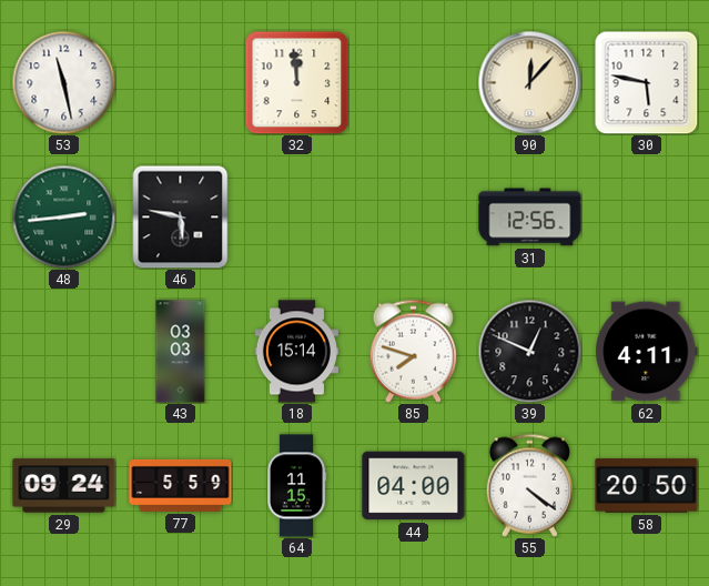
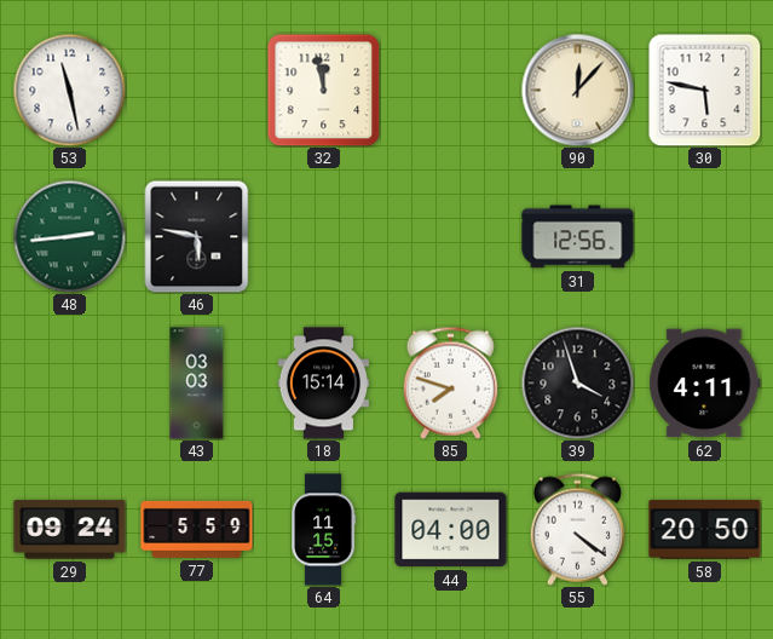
32: 11:59 -> 11:58 (323, 90)
39: 12:49 -> 3:57 (577, 382)
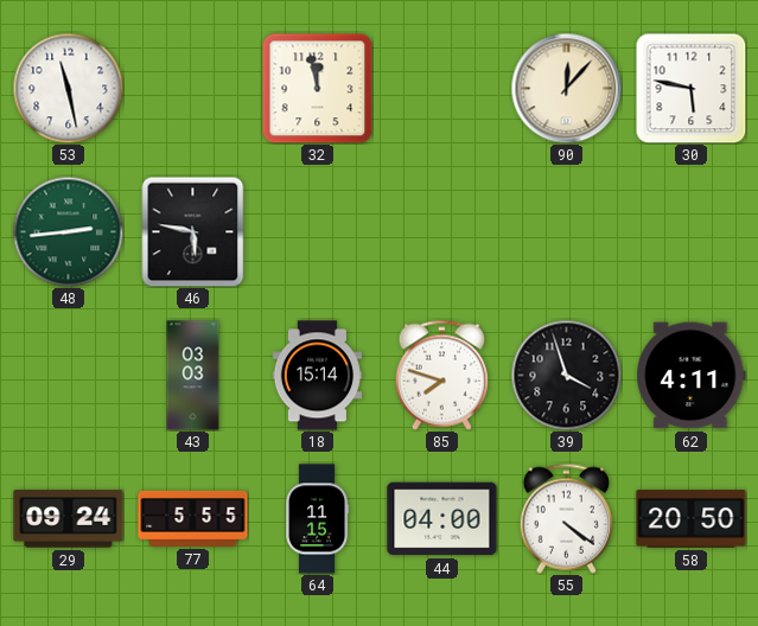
31: 12:56 -> none (578, 237)
77: 5:59 -> 5:55 (193, 518)
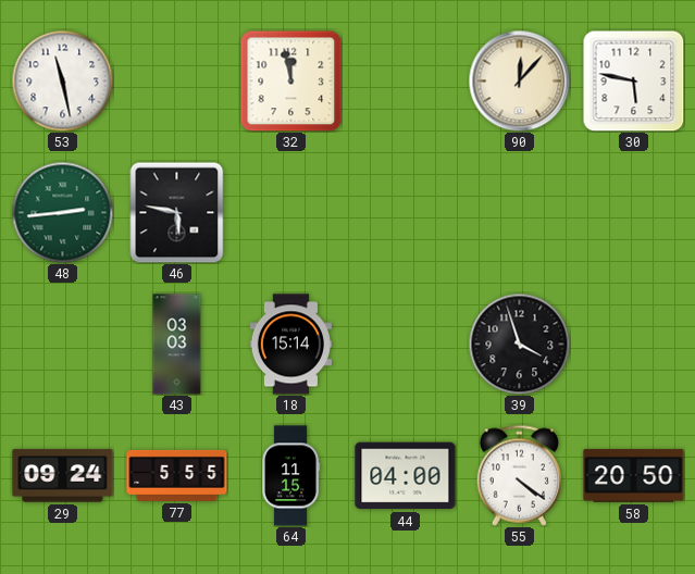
85: 7:48 -> none (441, 375)
62: 4:11 -> none (692, 376)
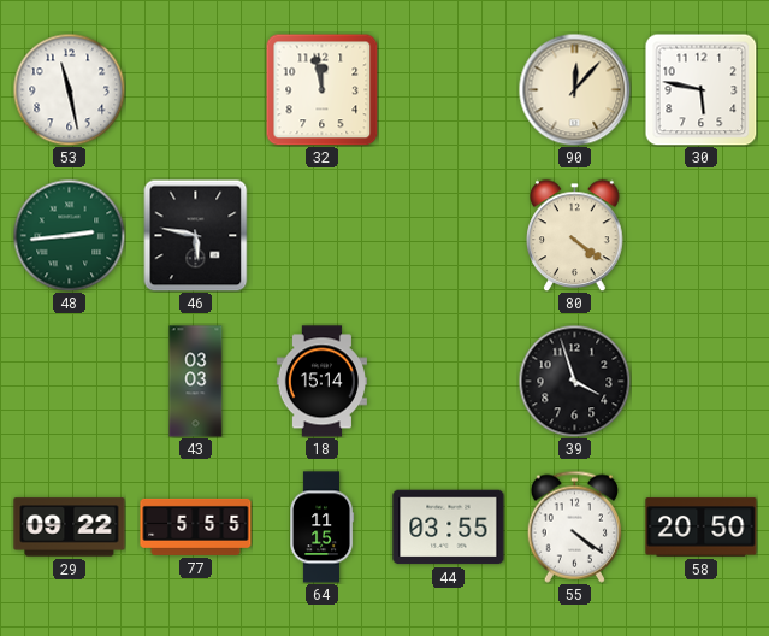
80: none -> 4:21 (575, 235)
29: 09:24 -> 09:22 (70, 528)
44: 04:00 -> 03:55 (449, 528)
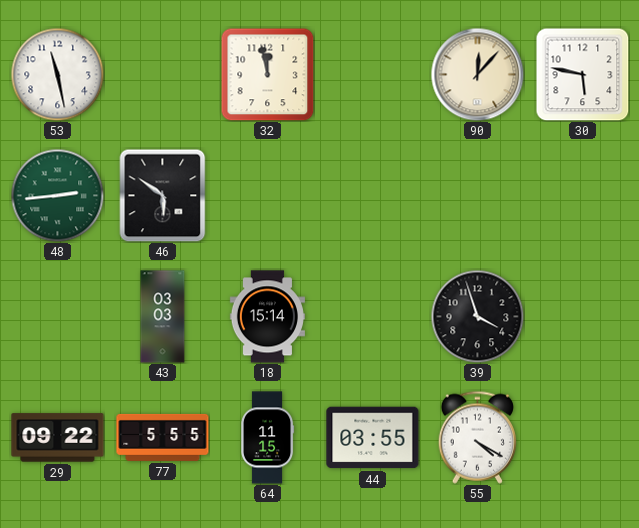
46: 5:47 -> 5:51 (163, 195)
80: 4:21 -> none (575, 235)
55: 4:21 -> 4:20 (477, 437)
58: 20:50 -> none (702, 528)
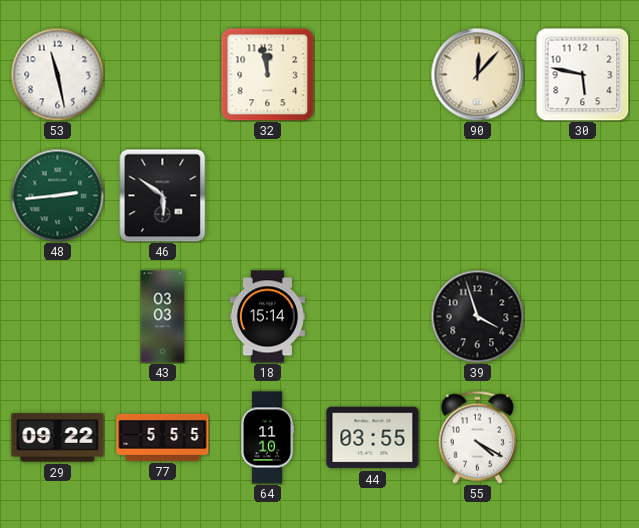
64: 11:15 -> 11:10 (268, 438)
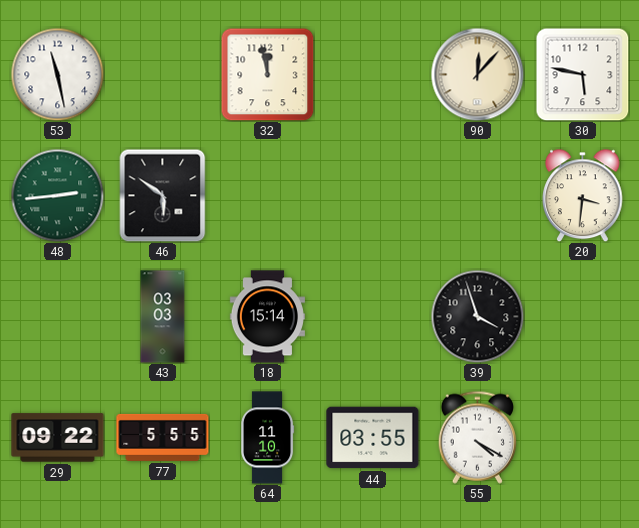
20: none -> 3:31 (583, 195)
